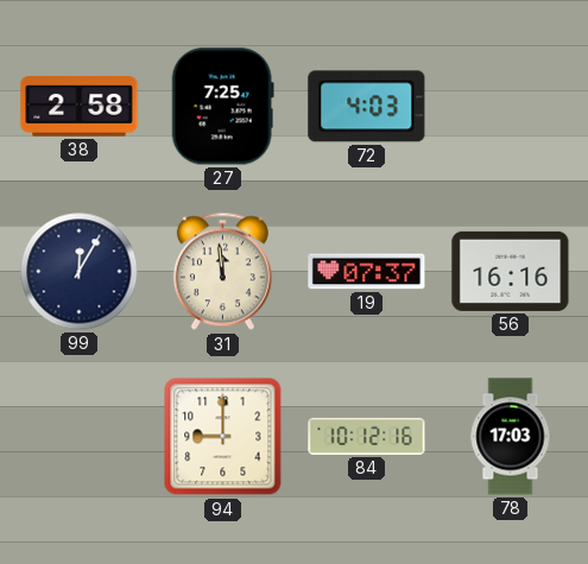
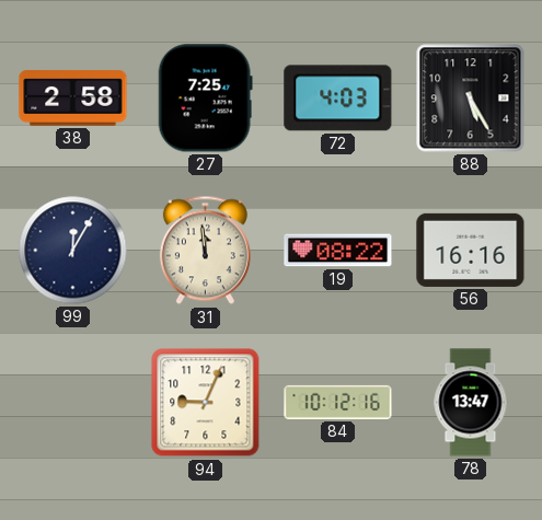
88: none -> 5:25 (471, 99)
19: 07:37 -> 08:22 (338, 251)
94: 9:00 -> 9:04 (206, 403)
78: 17:03 -> 13:47 (471, 403)
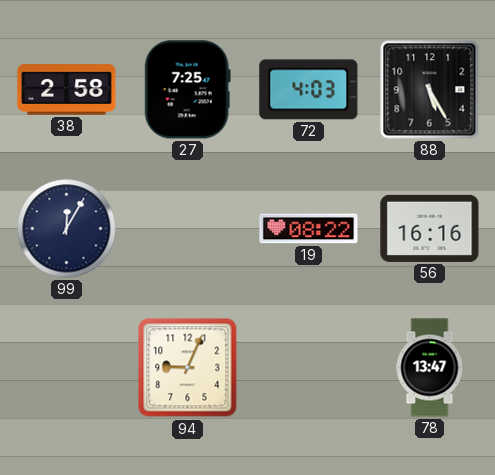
31: 11:59 -> none (205, 251)
84: 10:12 -> none (338, 402)
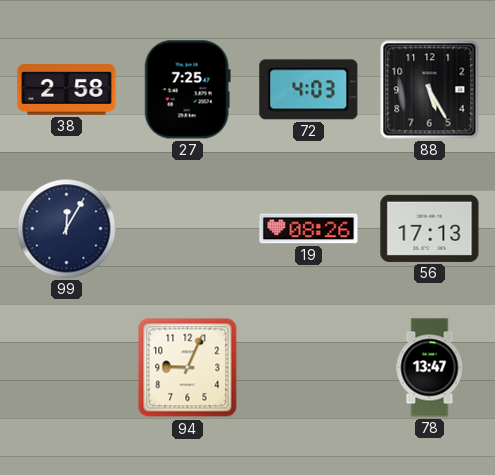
19: 08:22 -> 08:26 (309, 229)
56: 16:16 -> 17:13 (430, 228)
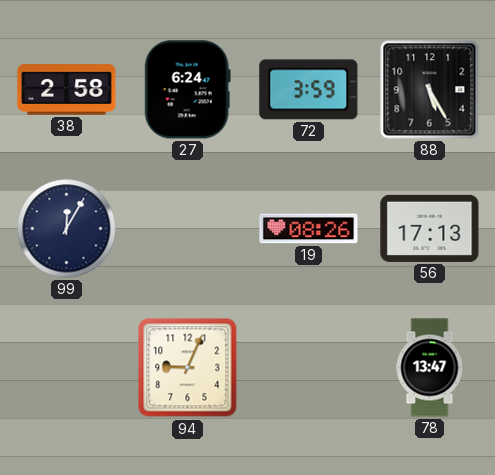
27: 7:25 -> 6:24 (187, 90)
72: 4:03 -> 3:59 (309, 90)
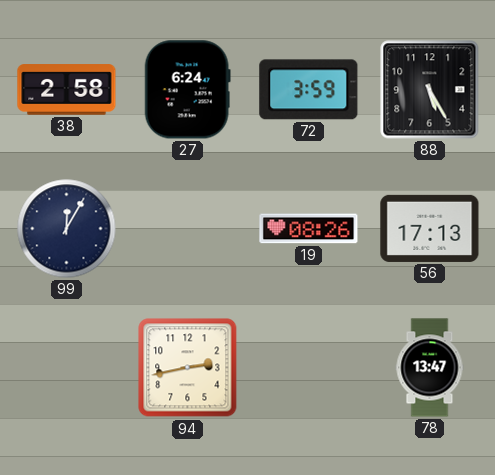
94: 9:04 -> 2:43 (188, 368)
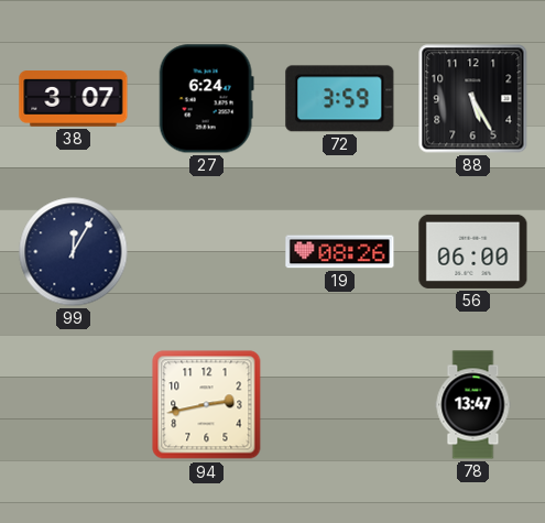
38: 2:58 -> 3:07 (74, 99)
56: 17:13 -> 06:00 (473, 251)
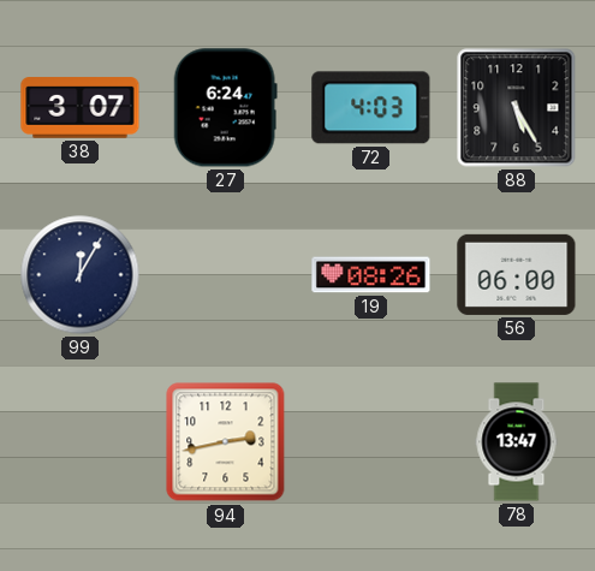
72: 3:59 -> 4:03 (371, 108)
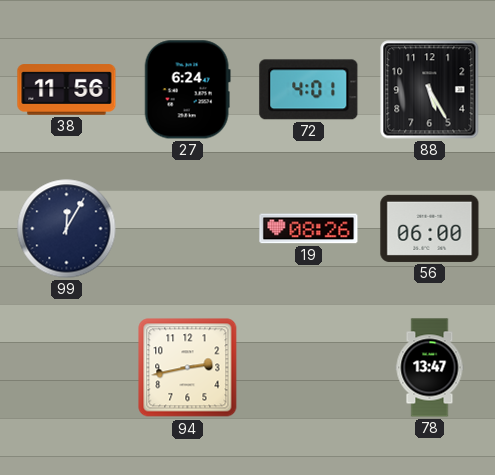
38: 3:07 -> 11:56 (67, 90)
72: 4:03 -> 4:01 (309, 90)
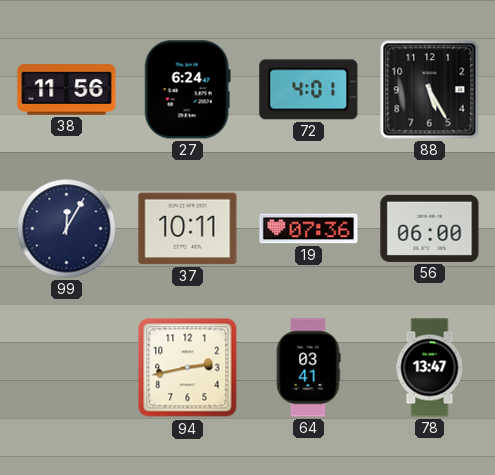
37: none -> 10:11 (188, 229)
19: 08:26 -> 07:36 (309, 229)
64: none -> 03:41 (308, 368)
